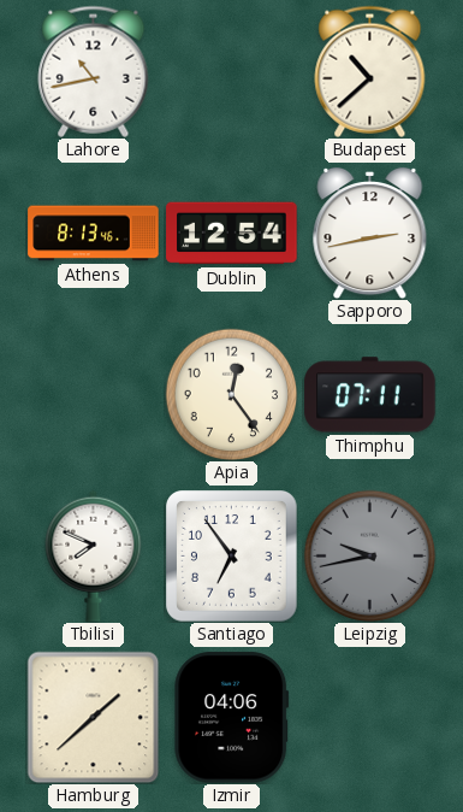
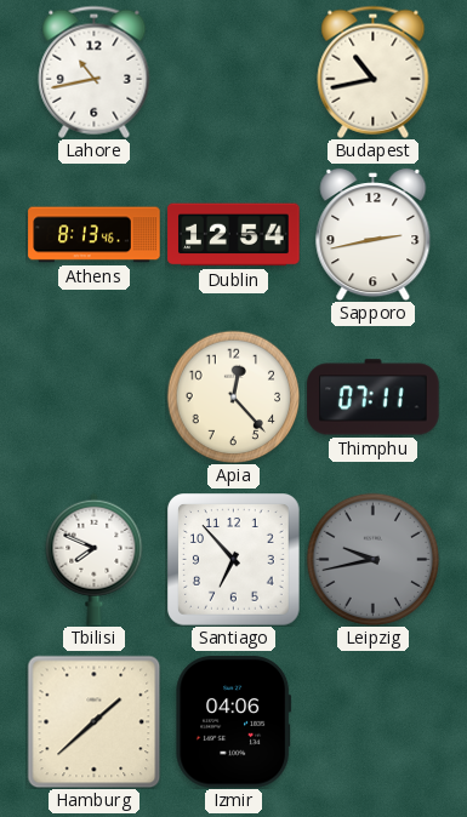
Budapest: 10:38 -> 10:43 (374, 72)
Apia: 12:24 -> 12:23 (233, 396)
Santiago: 6:54 -> 6:53 (234, 560)
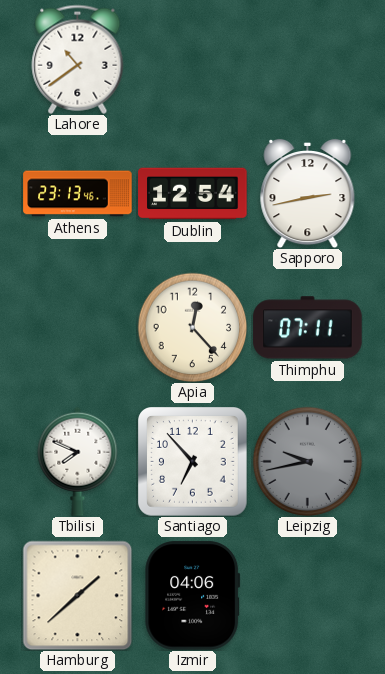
Lahore: 10:43 -> 10:39 (78, 59)
Budapest: 10:43 -> none (374, 72)
Athens: 8:13 -> 23:13 (78, 194)
